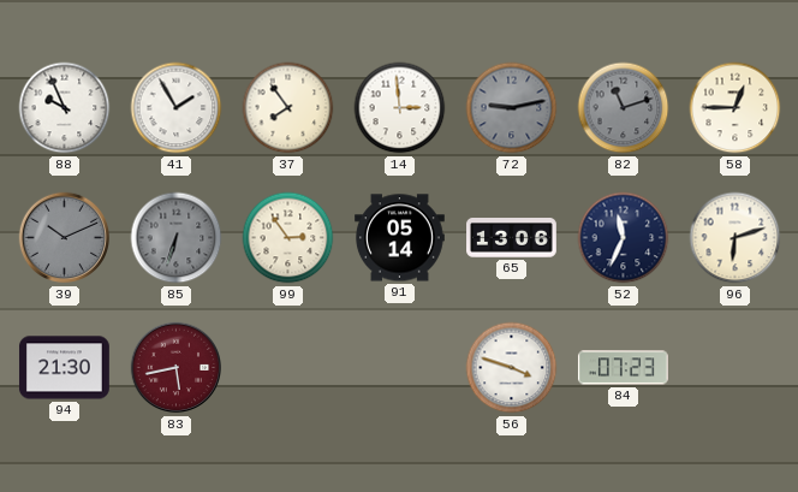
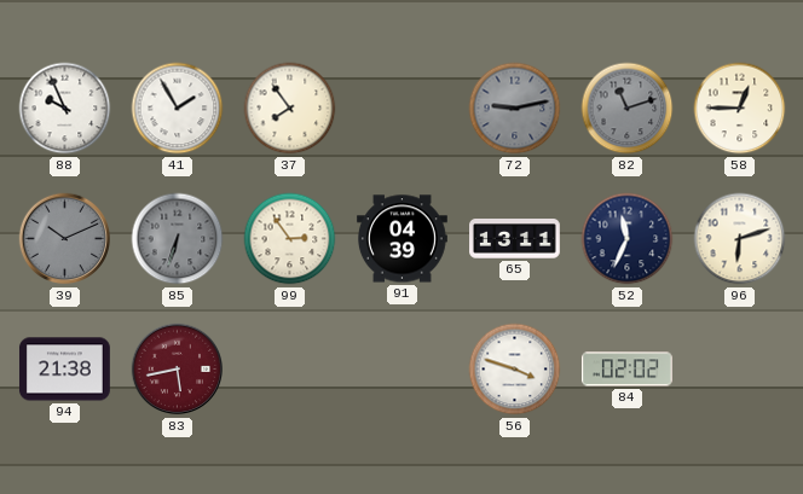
14: 2:59 -> none (400, 108)
91: 05:14 -> 04:39 (403, 239)
65: 13:06 -> 13:11 (515, 239)
94: 21:30 -> 21:38 (64, 370)
84: 07:23 -> 02:02 (626, 370)
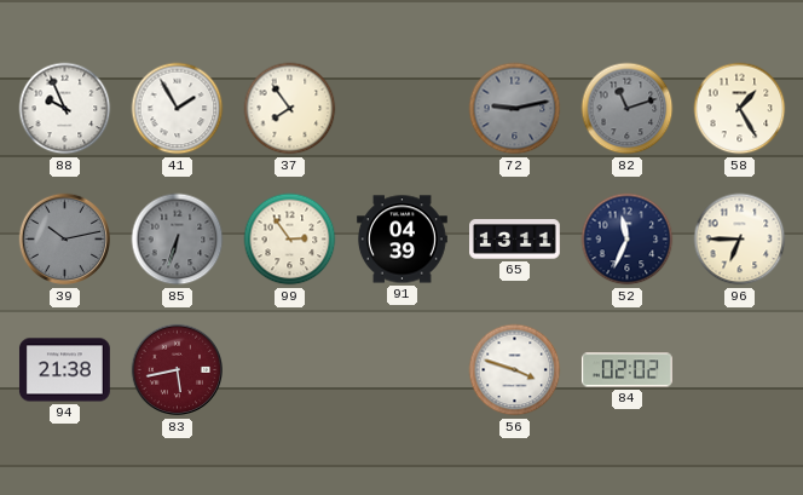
58: 12:45 -> 1:25 (740, 109)
39: 10:11 -> 10:13 (65, 240)
96: 6:12 -> 6:45 (740, 240)
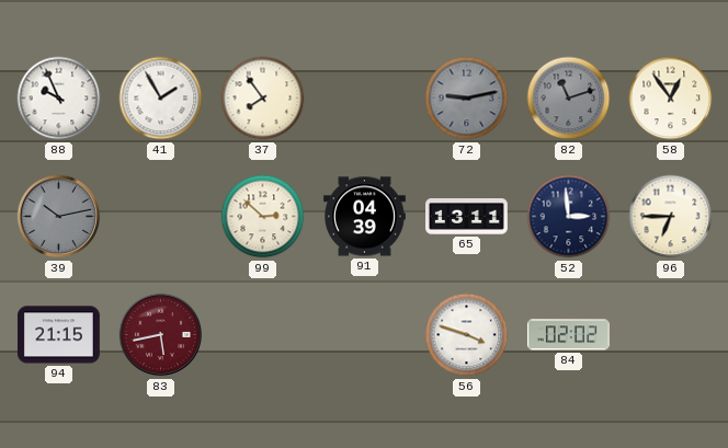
58: 1:25 -> 12:54 (671, 99)
85: 6:33 -> none (178, 240)
99: 2:54 -> 2:52 (263, 217)
52: 11:34 -> 2:59 (569, 217)
94: 21:38 -> 21:15 (58, 335)
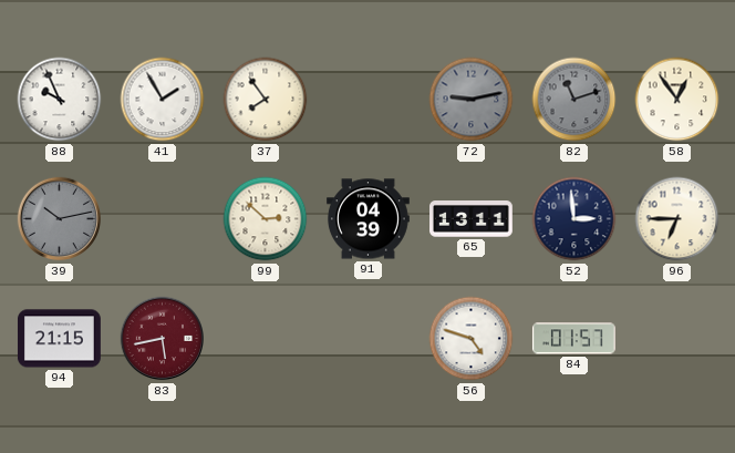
56: 3:48 -> 4:48 (472, 339)
84: 02:02 -> 01:57 (573, 339)
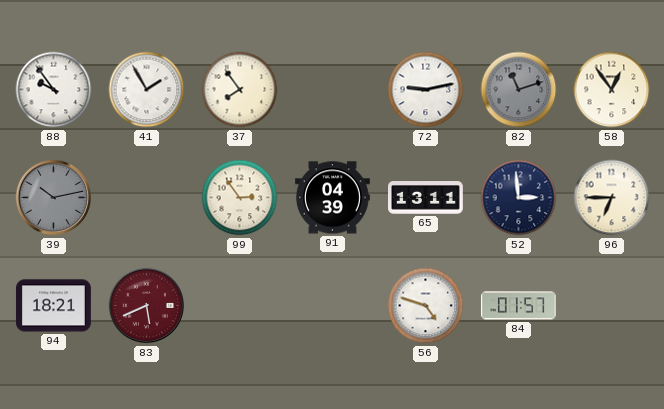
88: 9:56 -> 9:54 (54, 90)
72 dial: grey -> white (426, 90)
99: 2:52 -> 2:54 (240, 198)
94: 21:15 -> 18:21 (53, 306)
83: 5:43 -> 5:41 (147, 306)
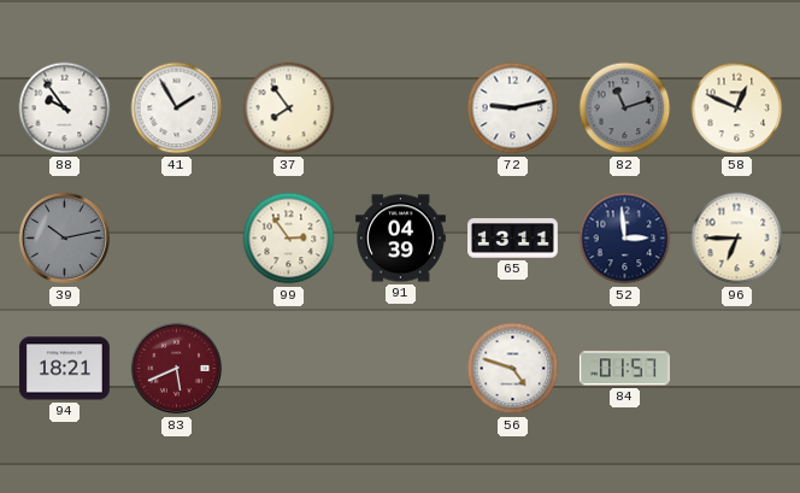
58: 12:54 -> 12:49 (737, 108)
